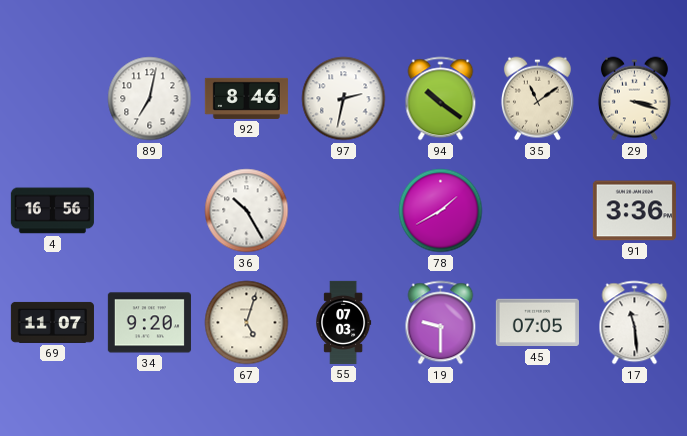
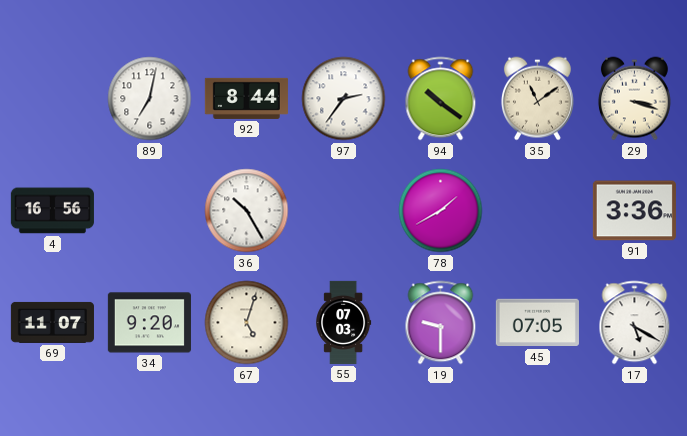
92: 8:46 -> 8:44 (246, 98)
97: 2:32 -> 2:36 (344, 99)
17: 11:29 -> 5:20 (635, 323)
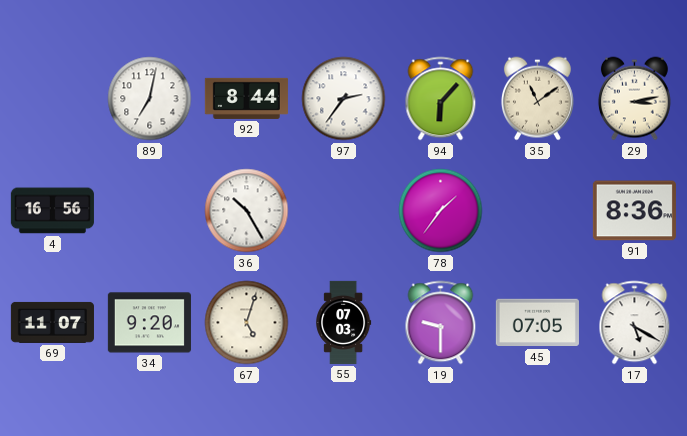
94: 10:21 -> 6:07 (441, 99)
29: 3:18 -> 3:13 (634, 99)
78: 1:40 -> 1:36 (441, 211)
91: 3:36 -> 8:36 (634, 211)
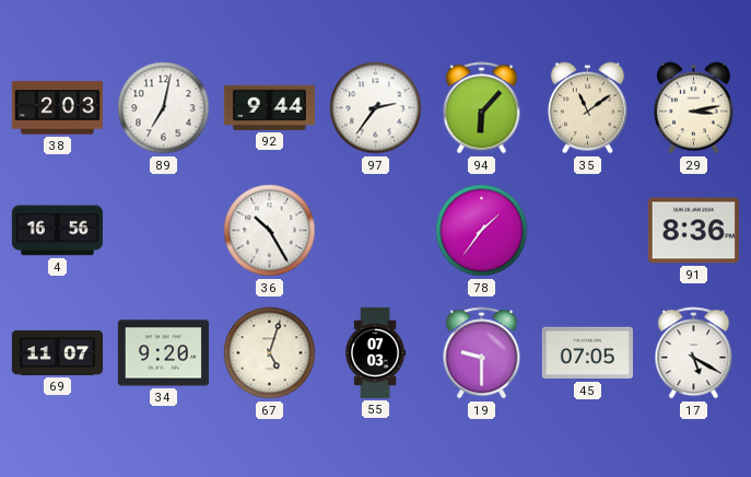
38: none -> 2:03 (57, 108)
92: 8:44 -> 9:44 (269, 107)
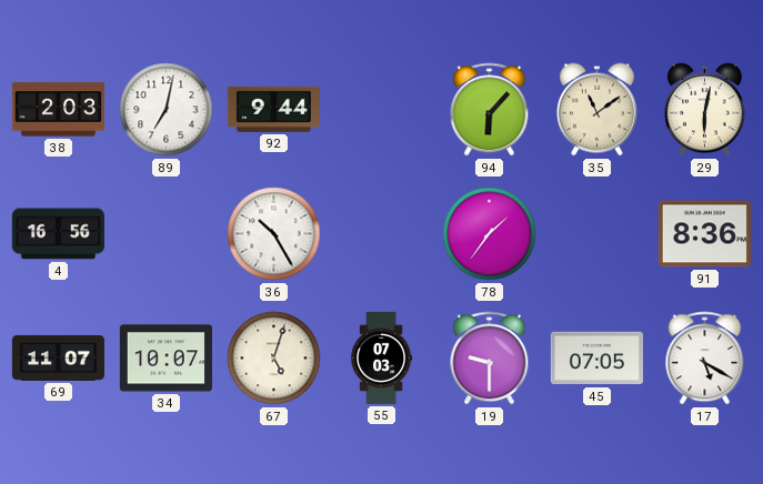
97: 2:36 -> none (376, 108)
29: 3:13 -> 6:02 (704, 110)
34: 9:20 -> 10:07 (165, 359)
